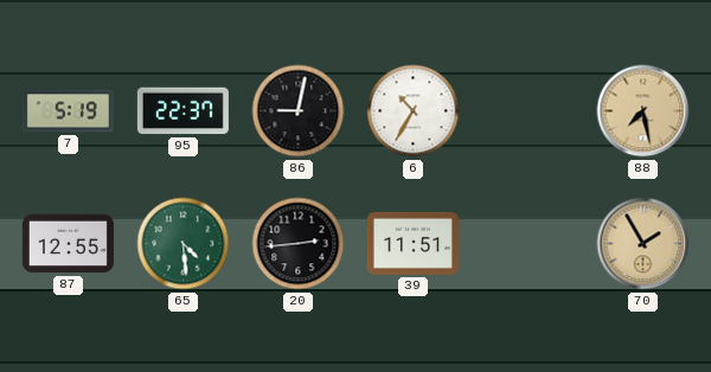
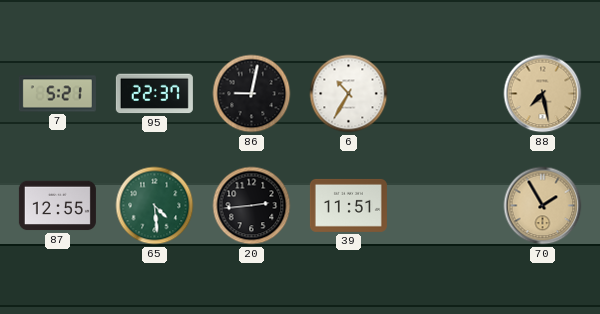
7: 5:19 -> 5:21 (57, 94)
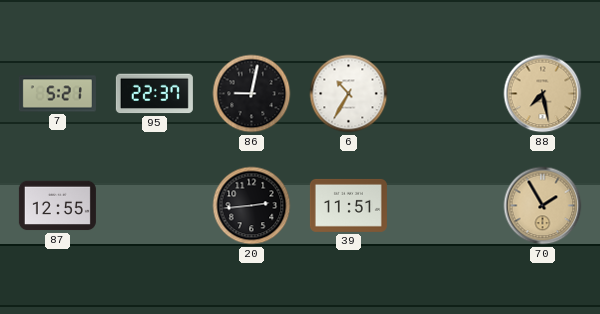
65: 4:29 -> none (155, 206)
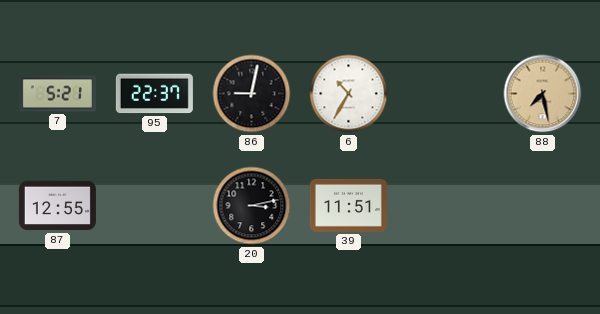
20: 2:44 -> 3:13 (252, 206)
70: 1:55 -> none (543, 206)
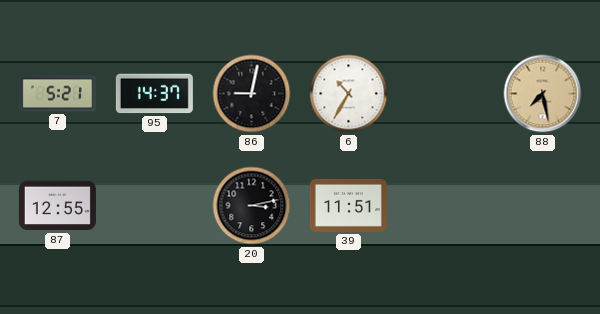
95: 22:37 -> 14:37 (154, 94)
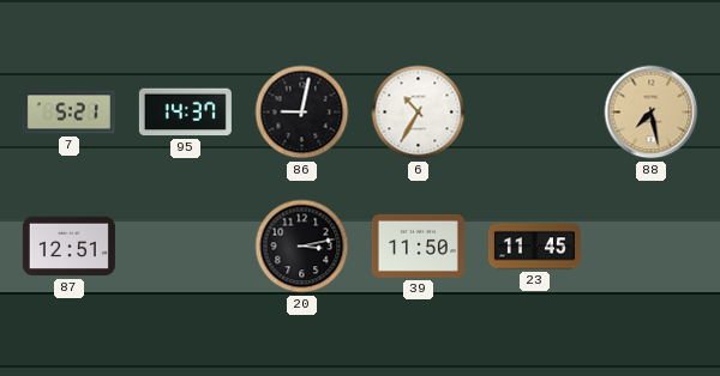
87: 12:55 -> 12:51 (68, 247)
39: 11:51 -> 11:50 (418, 245)
23: none -> 11:45 (534, 247)
